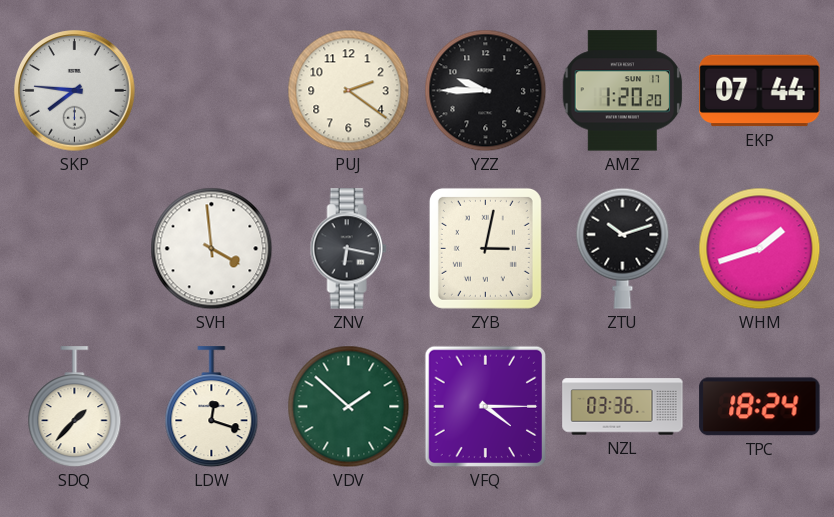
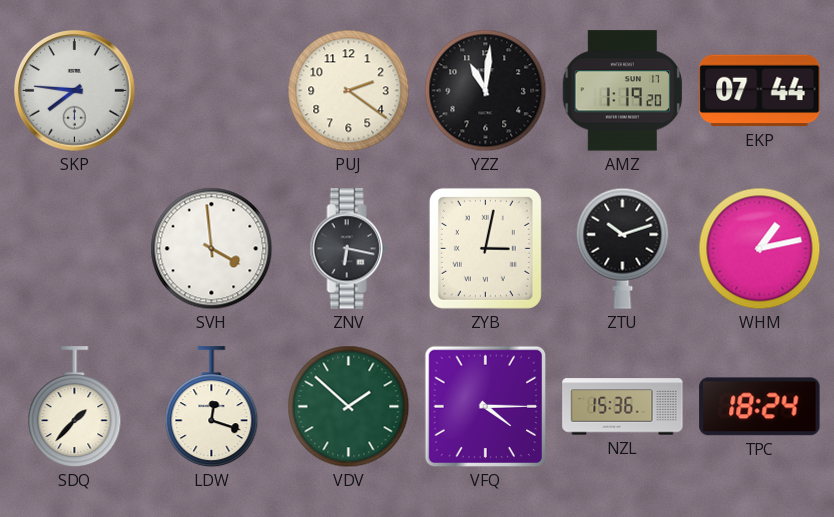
YZZ: 9:45 -> 11:01 (486, 91)
AMZ: 1:20 -> 1:19 (623, 91)
WHM: 1:42 -> 1:13 (760, 249)
NZL: 03:36 -> 15:36 (623, 407)
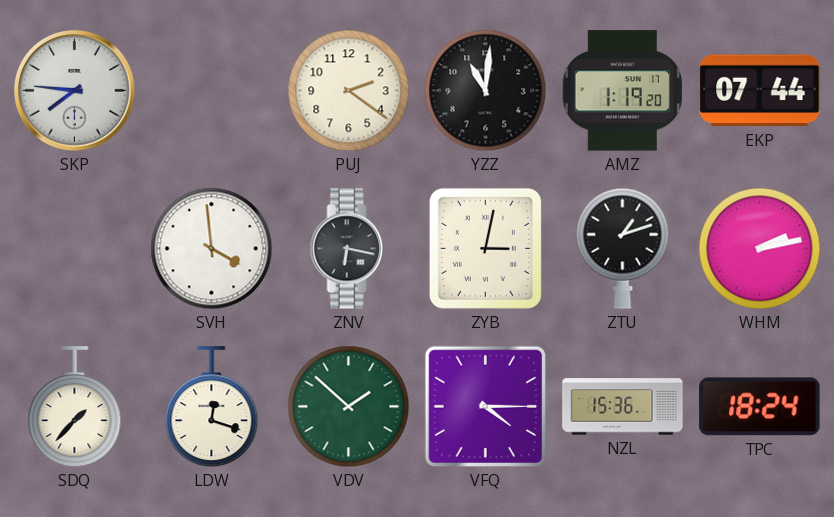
ZTU: 10:12 -> 1:12 (623, 248)
WHM: 1:13 -> 2:13 (760, 249)
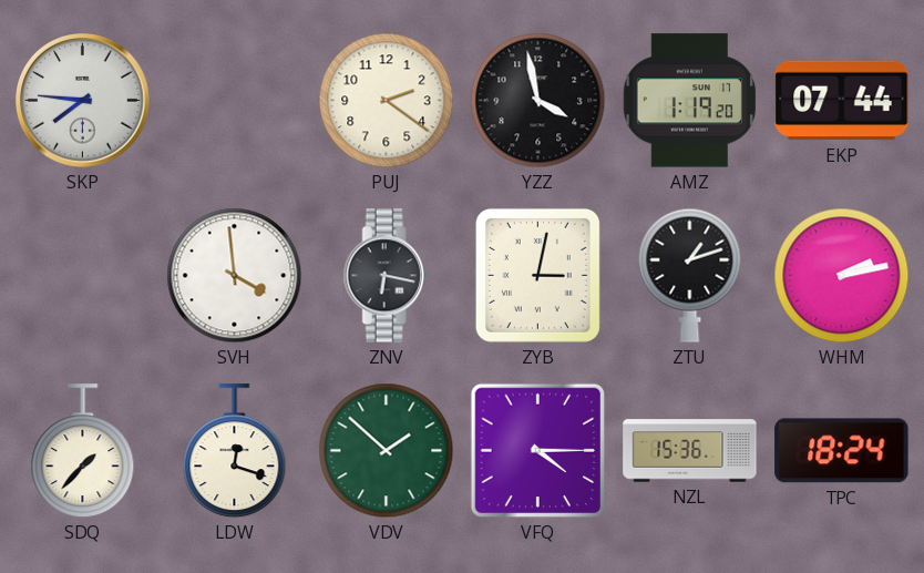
YZZ: 11:01 -> 3:58 (538, 101)
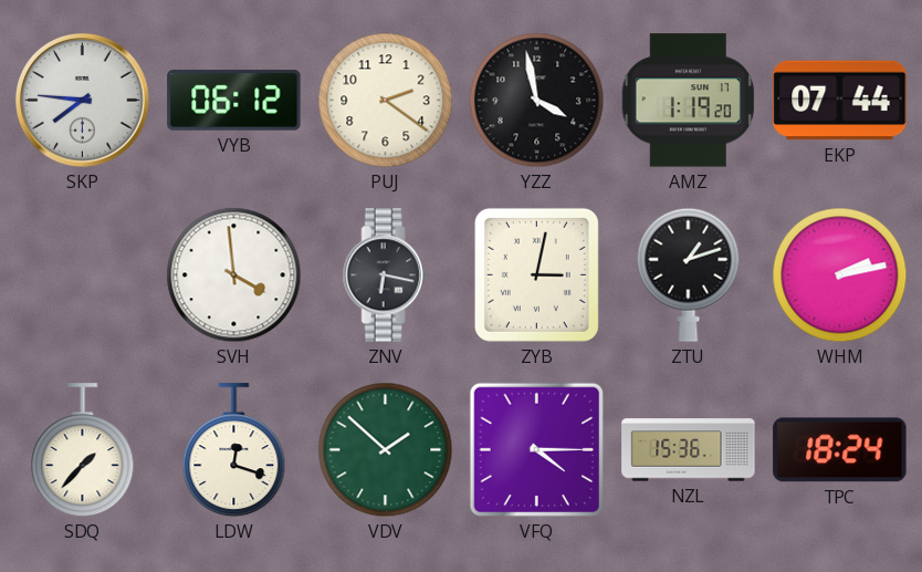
VYB: none -> 06:12 (234, 101)
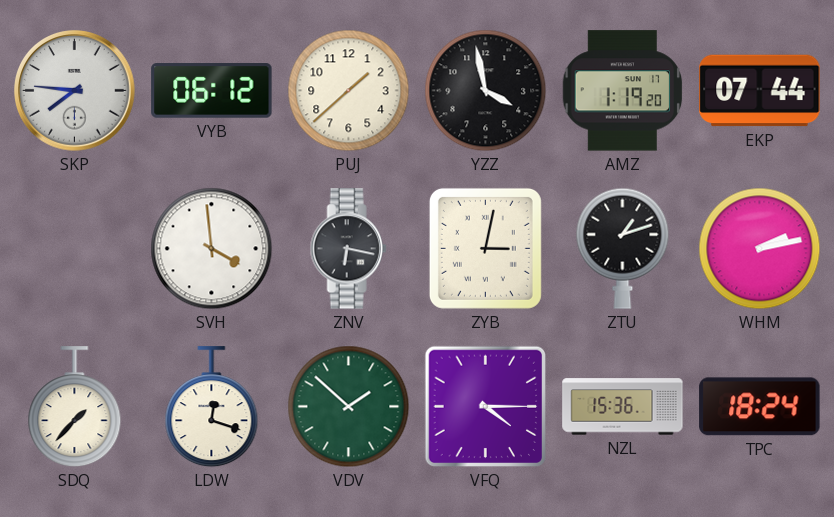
PUJ: 2:21 -> 1:38 (349, 91)
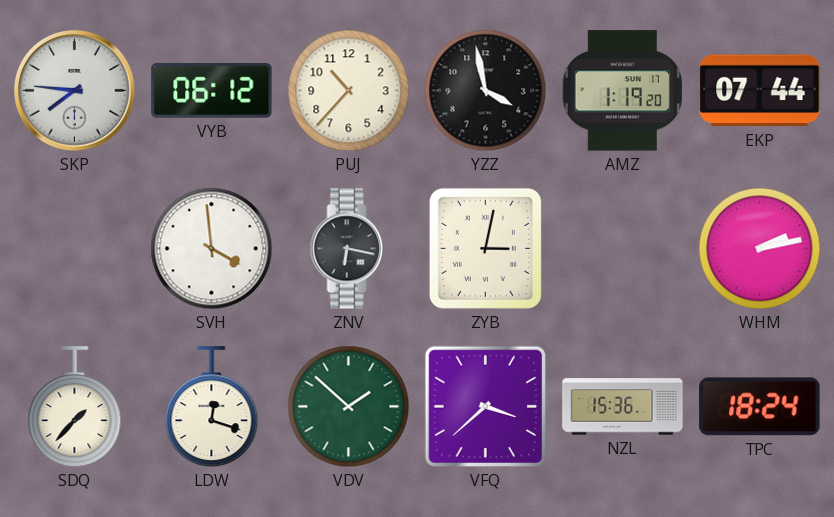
PUJ: 1:38 -> 10:37 (349, 91)
ZTU: 1:12 -> none (623, 248)
VFQ: 4:15 -> 3:38 (486, 407)
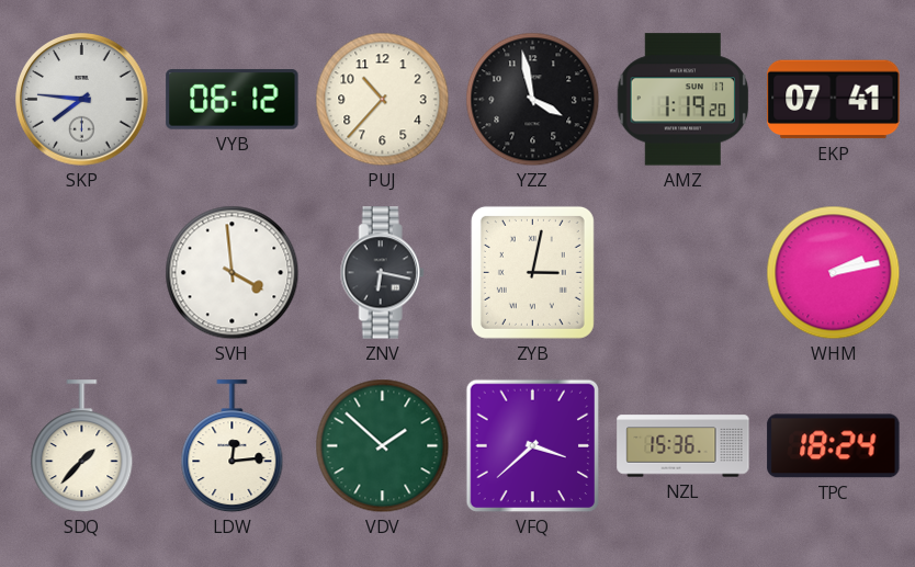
EKP: 07:44 -> 07:41 (834, 100)
LDW: 12:18 -> 12:14 (233, 446)
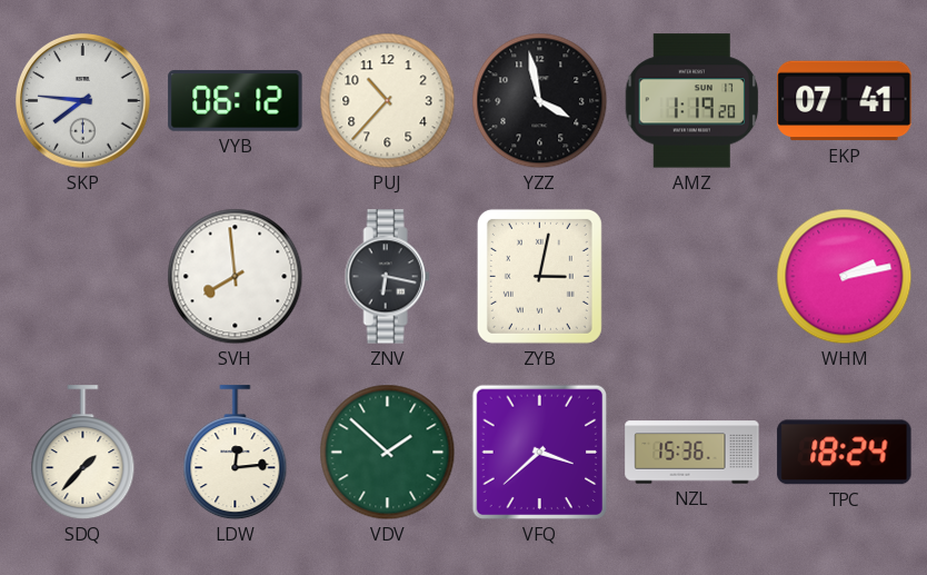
SVH: 3:59 -> 7:59 (236, 277)
